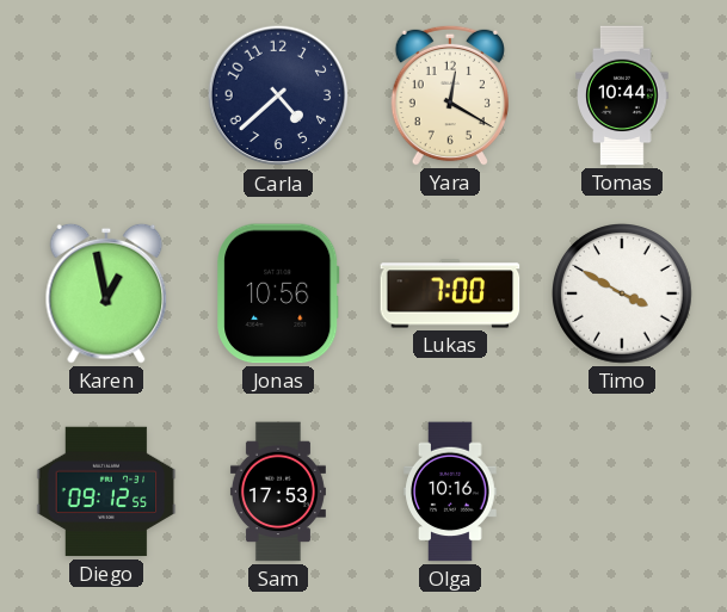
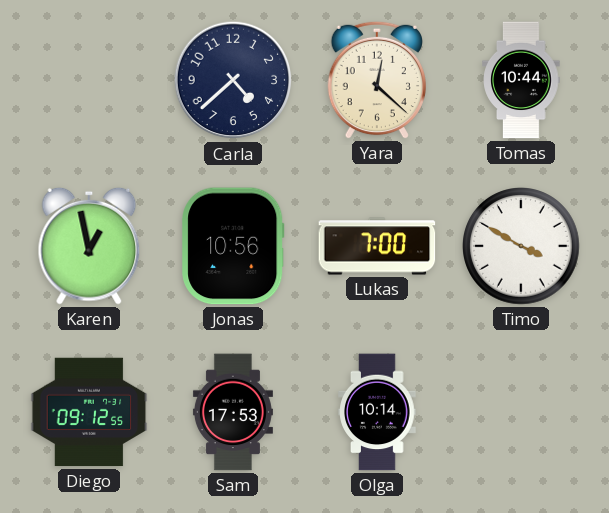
Yara: 12:20 -> 12:22 (377, 80)
Olga: 10:16 -> 10:14 (377, 412)
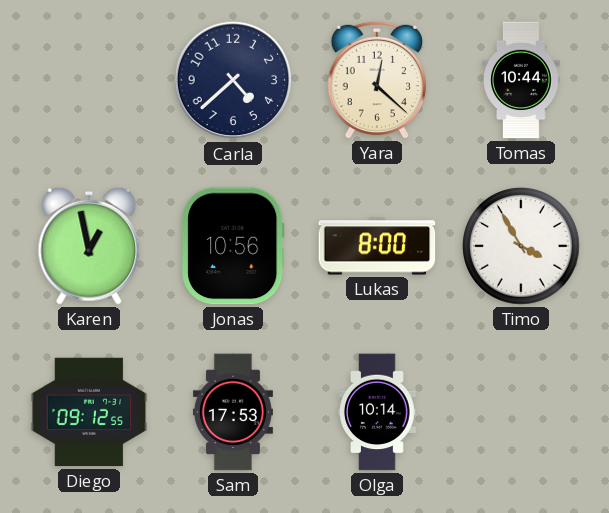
Lukas: 7:00 -> 8:00 (377, 246)
Timo: 3:50 -> 3:55 (522, 247)
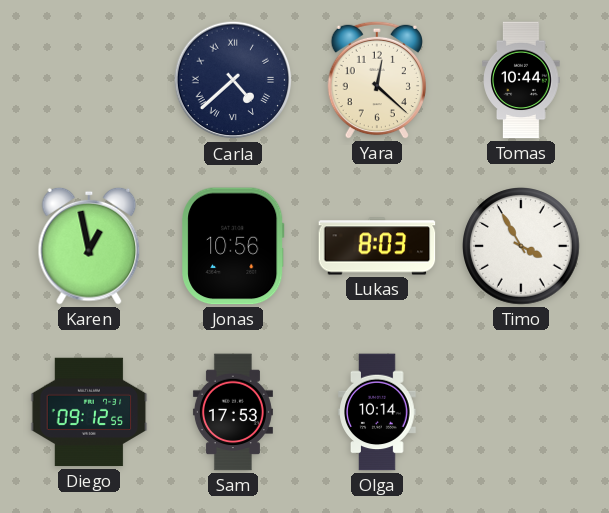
Carla numerals: Arabic -> Roman (233, 80)
Lukas: 8:00 -> 8:03 (377, 246)
